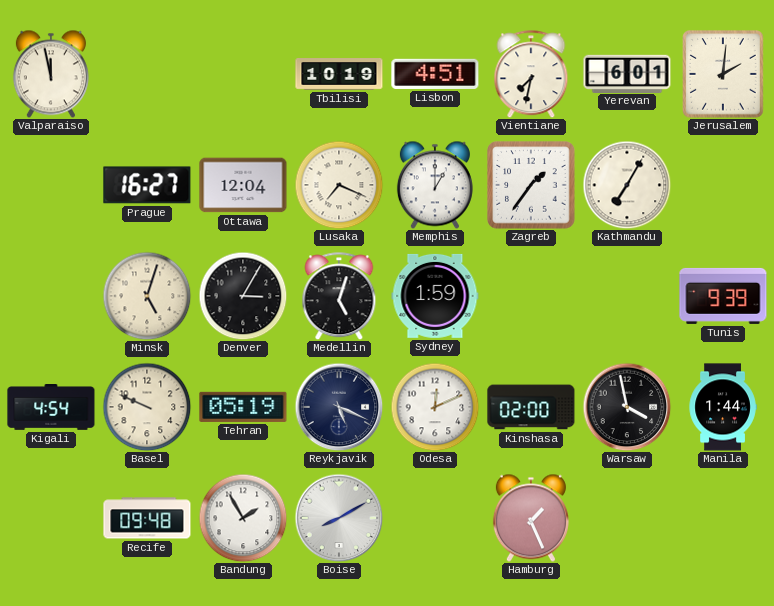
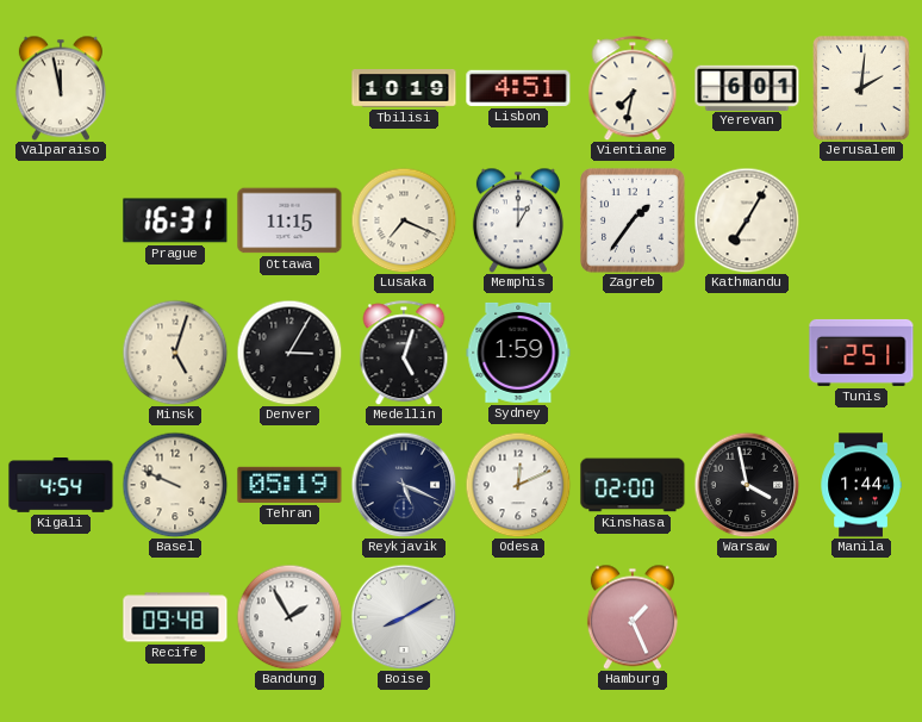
Prague: 16:27 -> 16:31 (175, 220)
Ottawa: 12:04 -> 11:15 (289, 220)
Tunis: 9:39 -> 2:51 (861, 353)
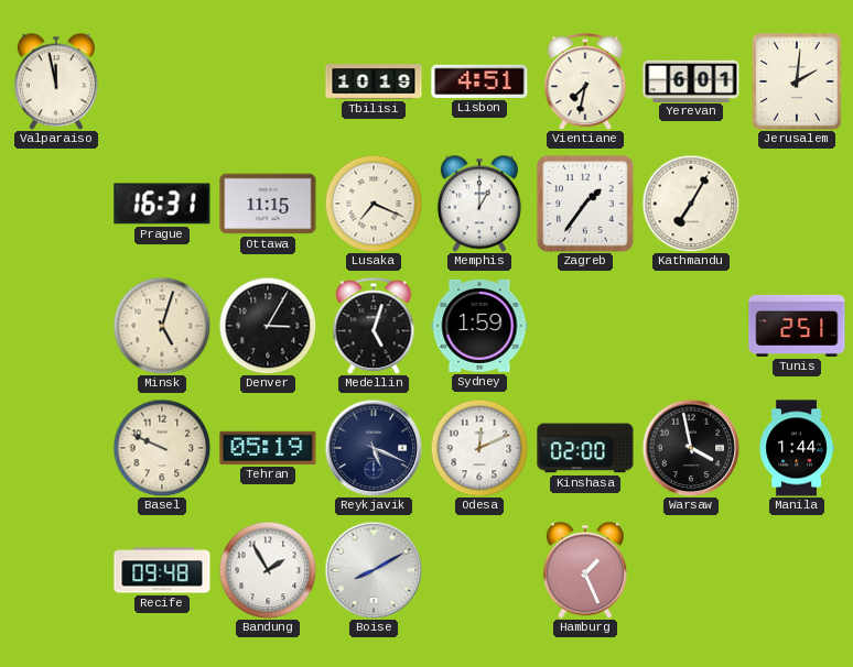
Kigali: 4:54 -> none (61, 486)
